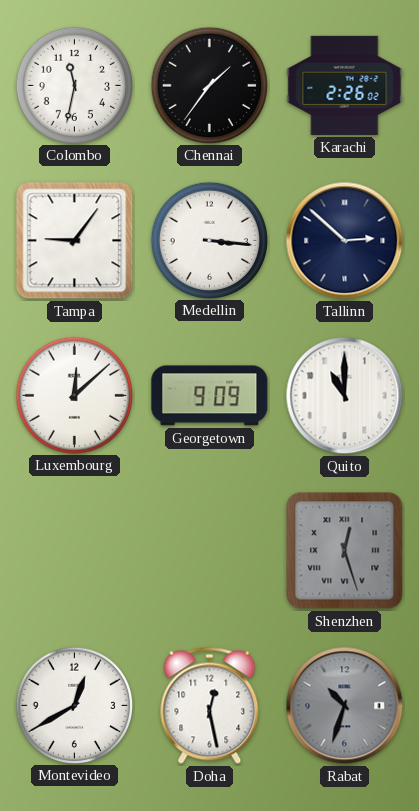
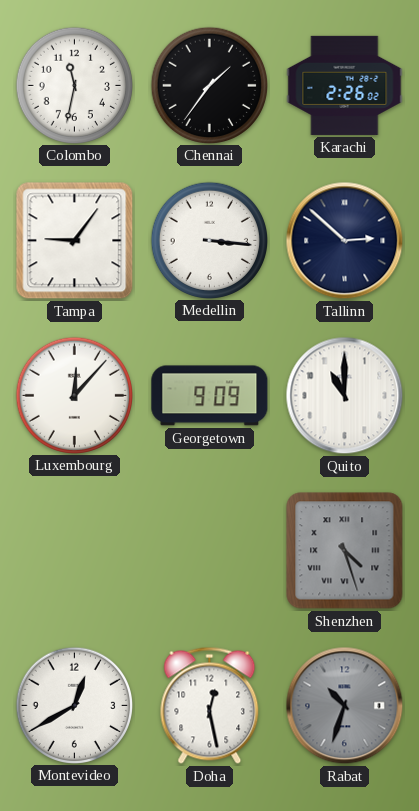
Luxembourg: 12:08 -> 12:07 (74, 395)
Shenzhen: 12:27 -> 4:27 (345, 551)
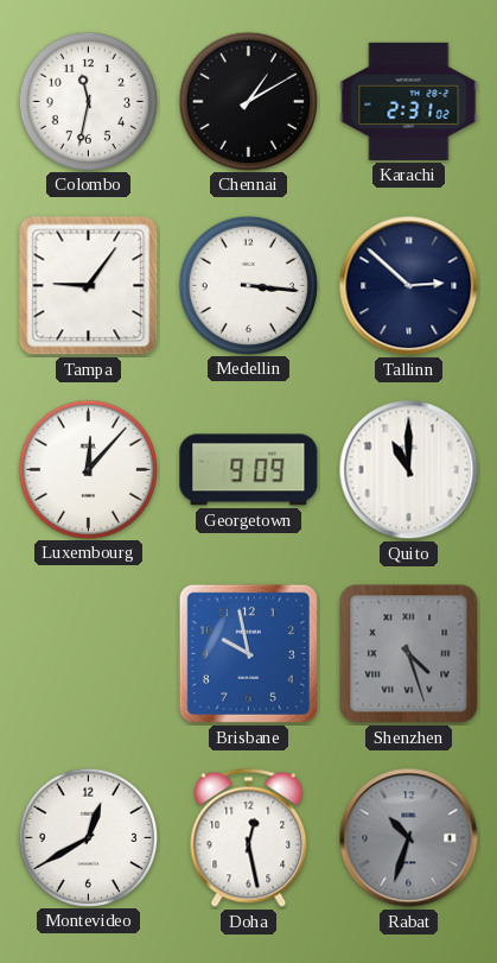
Chennai: 1:36 -> 1:10 (248, 101)
Karachi: 2:26 -> 2:31 (409, 101)
Brisbane: none -> 9:58 (248, 653)
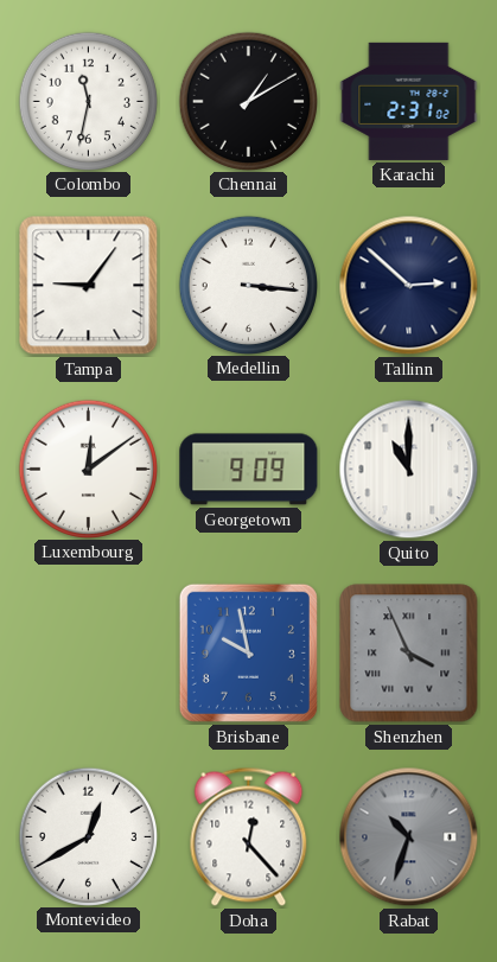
Luxembourg: 12:07 -> 12:09 (88, 469)
Shenzhen: 4:27 -> 3:56 (409, 654)
Doha: 12:28 -> 12:23 (249, 836)
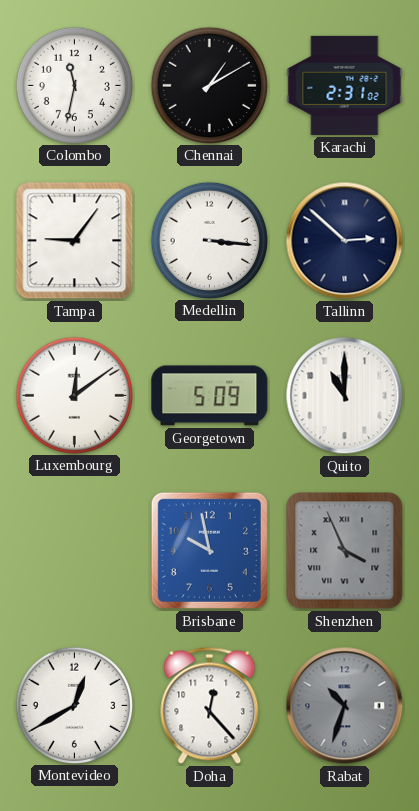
Georgetown: 9:09 -> 5:09 (210, 396)
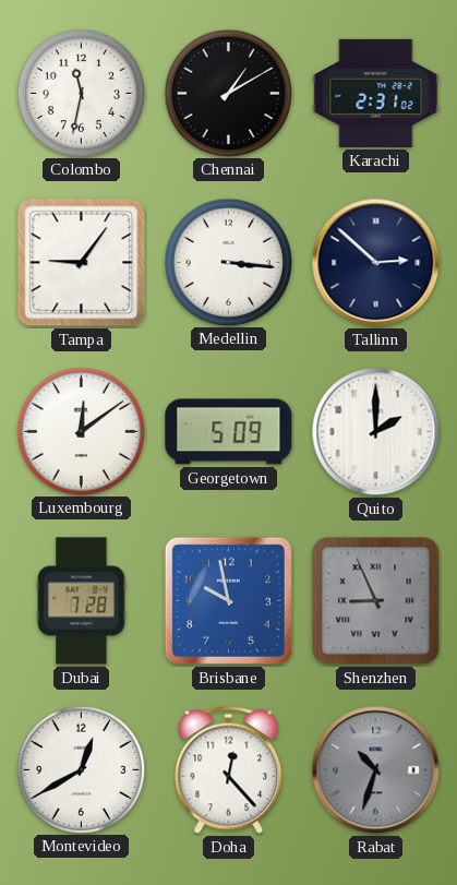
Quito: 11:00 -> 2:00 (376, 432)
Dubai: none -> 7:28 (82, 601)
Shenzhen: 3:56 -> 8:56 (376, 601)
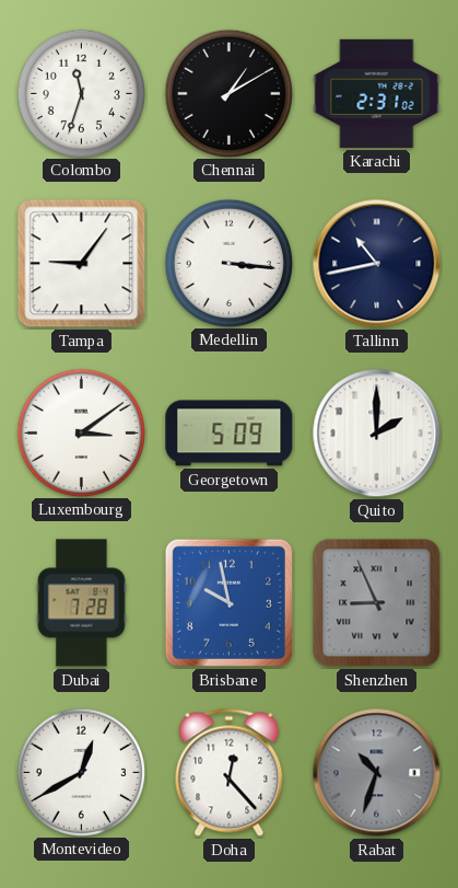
Colombo: 11:32 -> 11:33 (81, 93)
Tallinn: 2:52 -> 10:43 (377, 264)
Luxembourg: 12:09 -> 3:09 (81, 433)
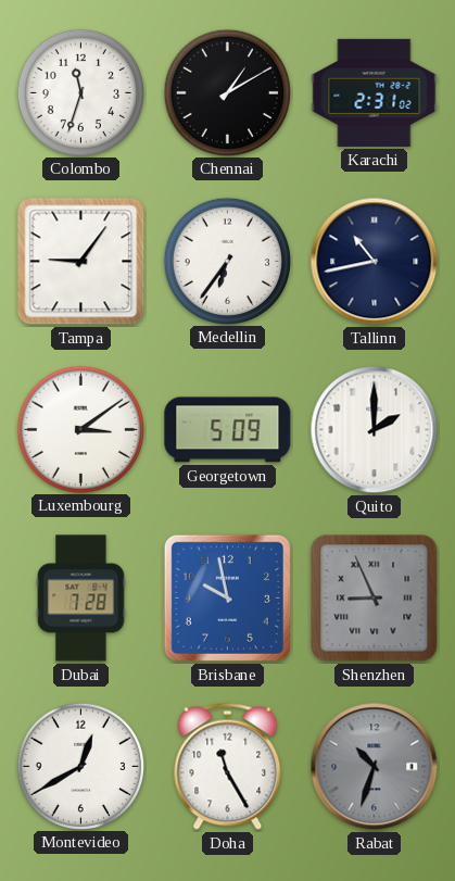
Medellin: 3:16 -> 6:36 (227, 261)
Doha: 12:23 -> 11:25 (228, 766)
